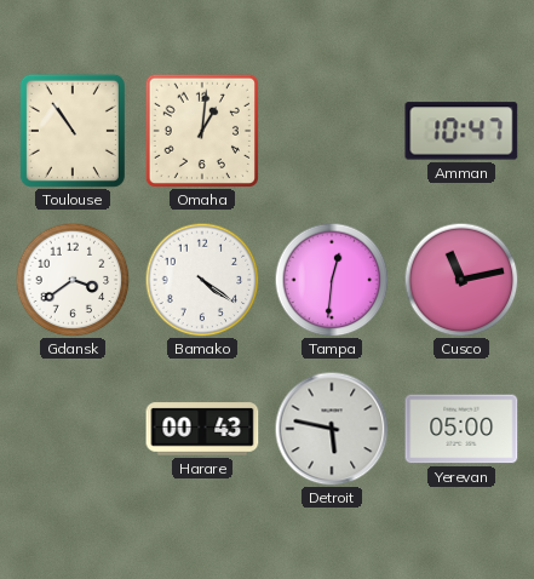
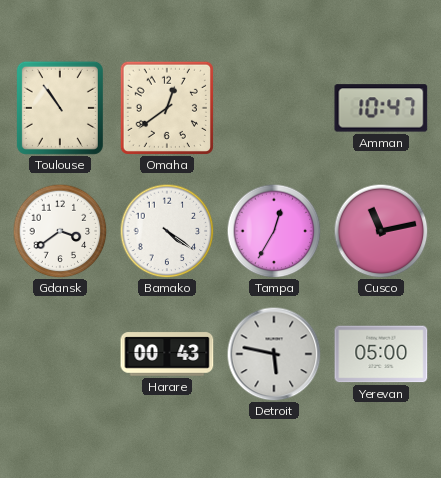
Omaha: 1:01 -> 12:39 (167, 108)
Tampa: 12:31 -> 12:35 (274, 231)
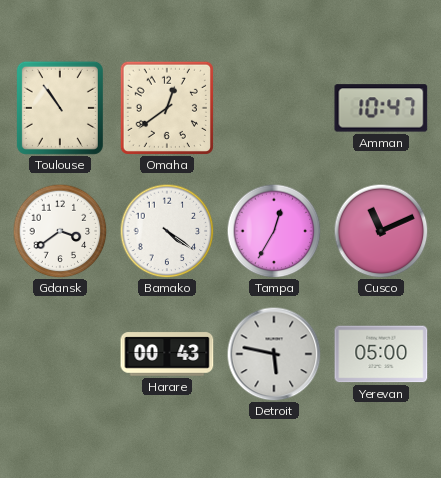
Cusco: 11:13 -> 11:11 (381, 231)
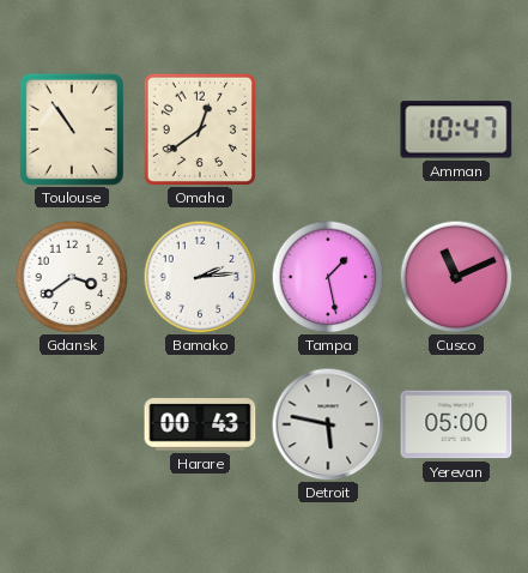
Bamako: 4:21 -> 2:14 (200, 277)
Tampa: 12:35 -> 1:28 (328, 277)
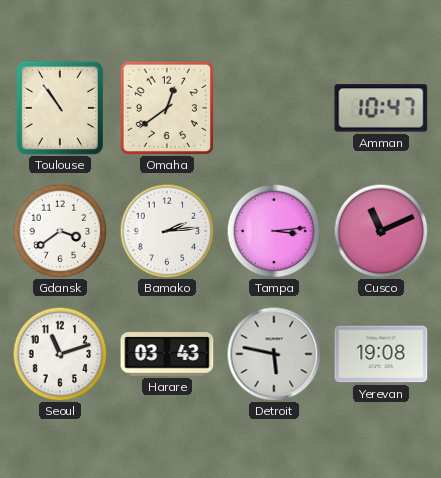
Tampa: 1:28 -> 3:14 (274, 231)
Seoul: none -> 11:12 (60, 354)
Harare: 00:43 -> 03:43 (167, 354)
Yerevan: 05:00 -> 19:08 (381, 354)
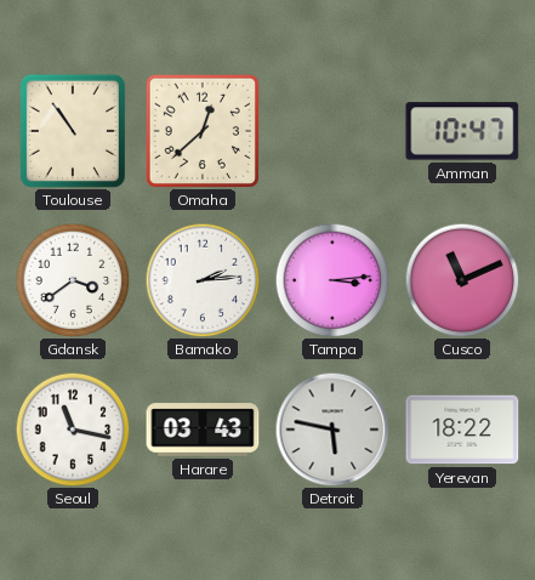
Omaha: 12:39 -> 12:38 (203, 131)
Seoul: 11:12 -> 11:17 (73, 430)
Yerevan: 19:08 -> 18:22 (462, 430)
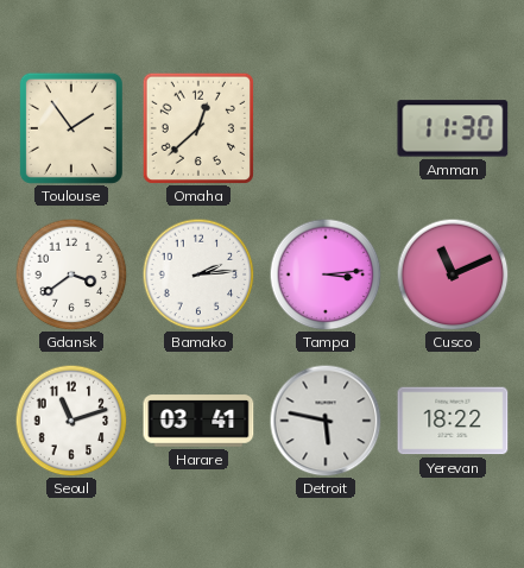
Toulouse: 10:54 -> 1:54 (71, 128)
Amman: 10:47 -> 11:30 (453, 128)
Seoul: 11:17 -> 11:12 (71, 421)
Harare: 03:43 -> 03:41 (198, 421)
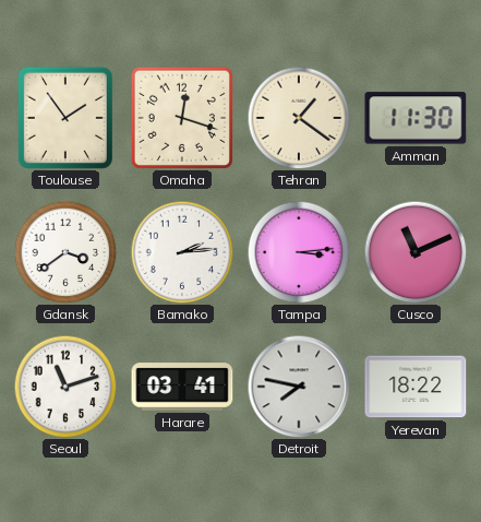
Omaha: 12:38 -> 12:18 (182, 118)
Tehran: none -> 1:21 (299, 118)
Detroit: 5:47 -> 7:47 (299, 387)
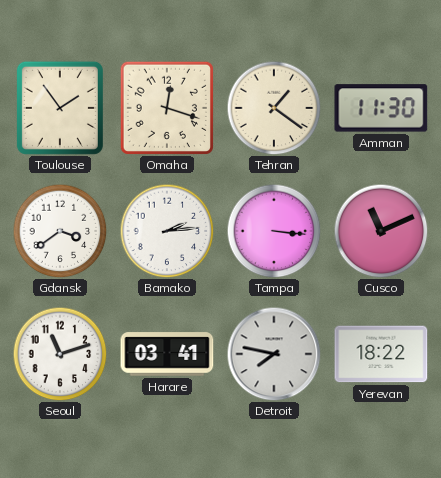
Tampa: 3:14 -> 3:16 (274, 231)
